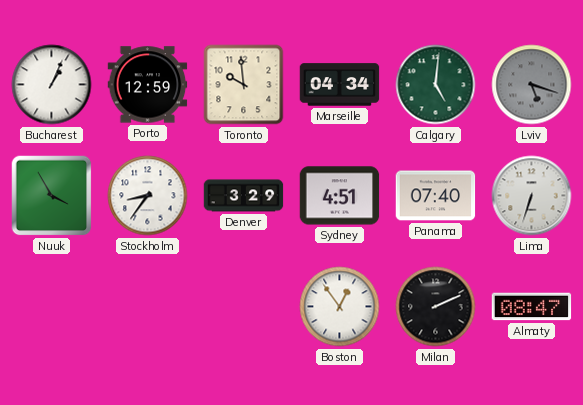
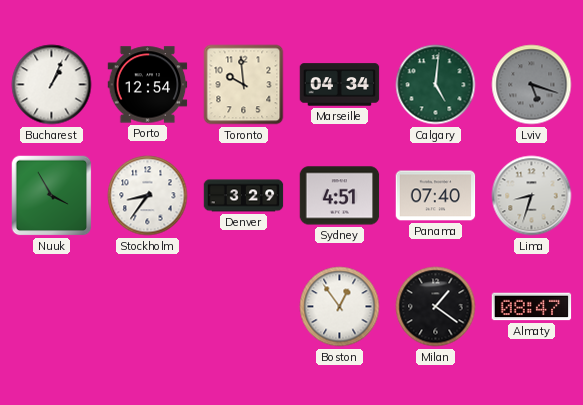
Porto: 12:59 -> 12:54 (148, 85)
Lima: 6:33 -> 8:33 (532, 196)
Milan: 2:11 -> 1:21 (436, 307)
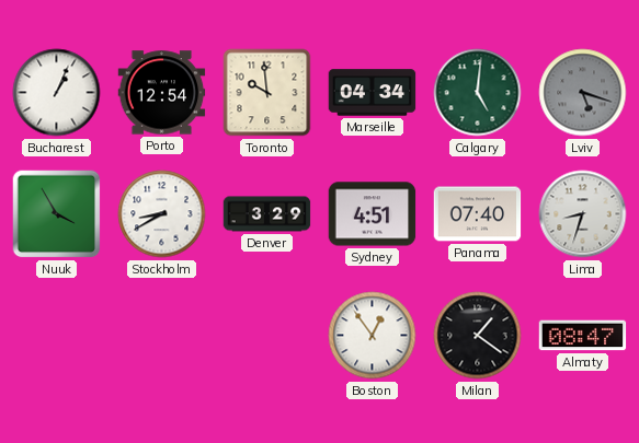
Stockholm: 8:36 -> 8:40 (162, 214)
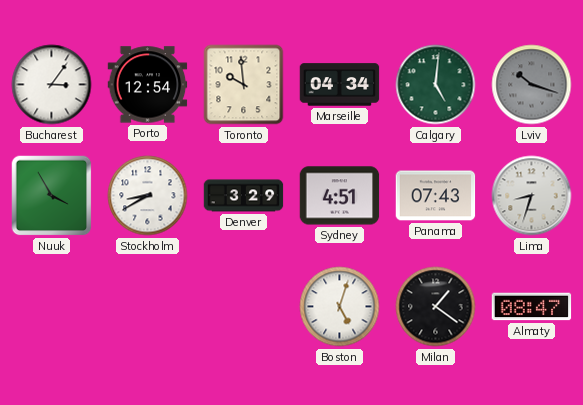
Bucharest: 1:04 -> 3:06 (52, 85)
Lviv: 5:18 -> 10:18 (532, 85)
Panama: 07:40 -> 07:43 (436, 196)
Boston: 12:54 -> 5:03 (340, 307)
